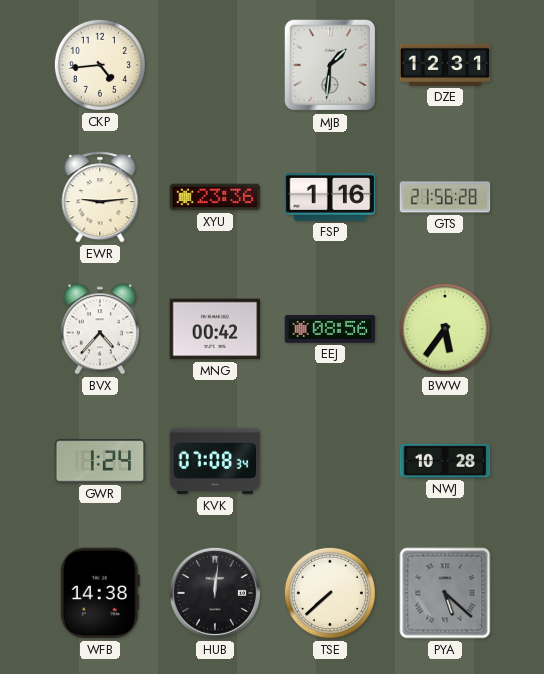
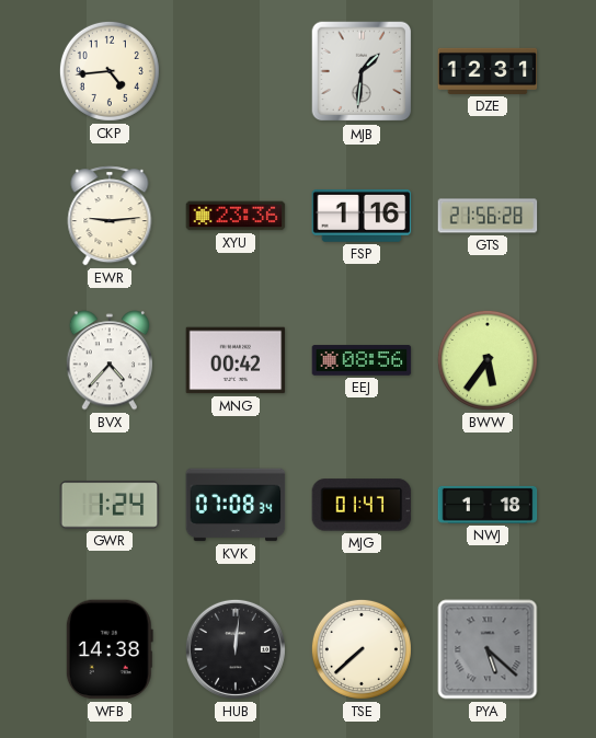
MJG: none -> 01:47 (362, 505)
NWJ: 10:28 -> 1:18 (488, 505)
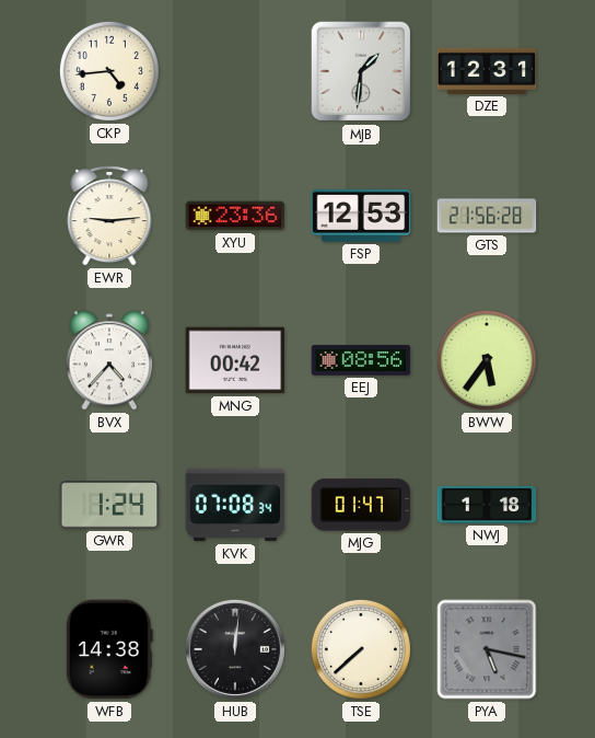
FSP: 1:16 -> 12:53 (361, 217)
PYA: 5:22 -> 5:17 (487, 649)
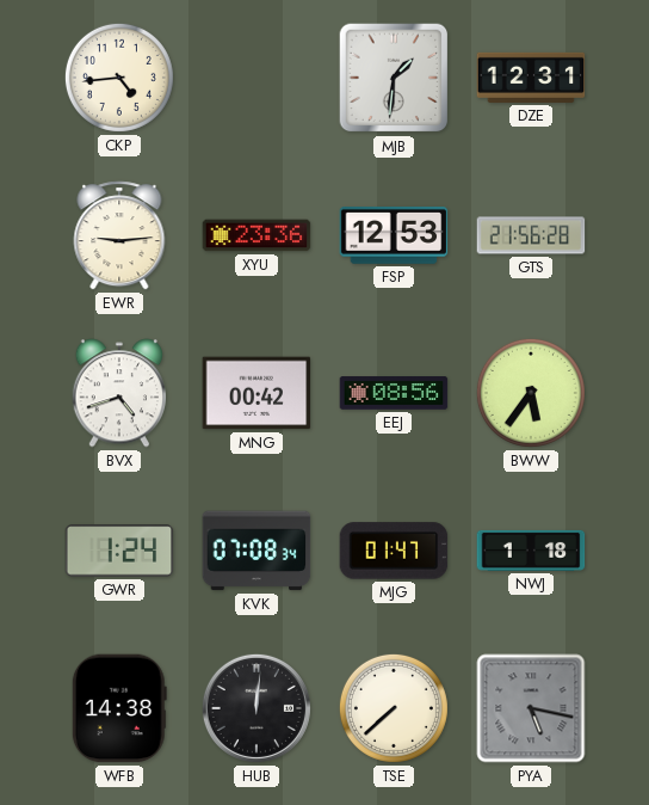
BVX: 4:37 -> 4:42 (118, 393)
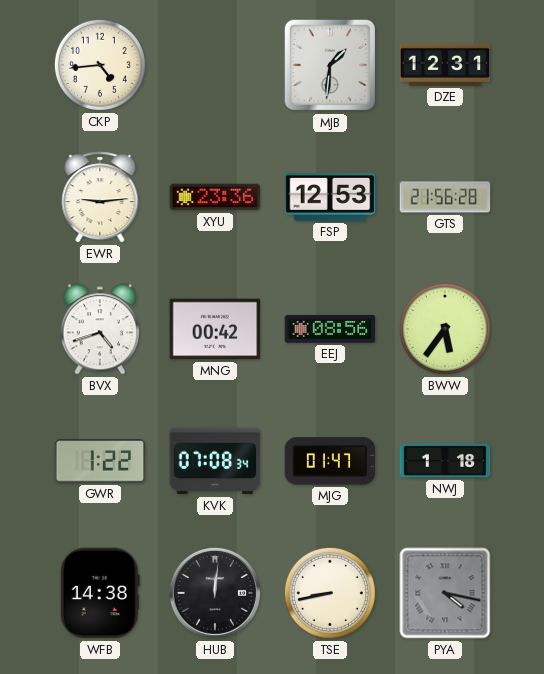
GWR: 1:24 -> 1:22 (100, 461)
TSE: 7:38 -> 8:43 (330, 593)
PYA: 5:17 -> 4:17 (445, 593)
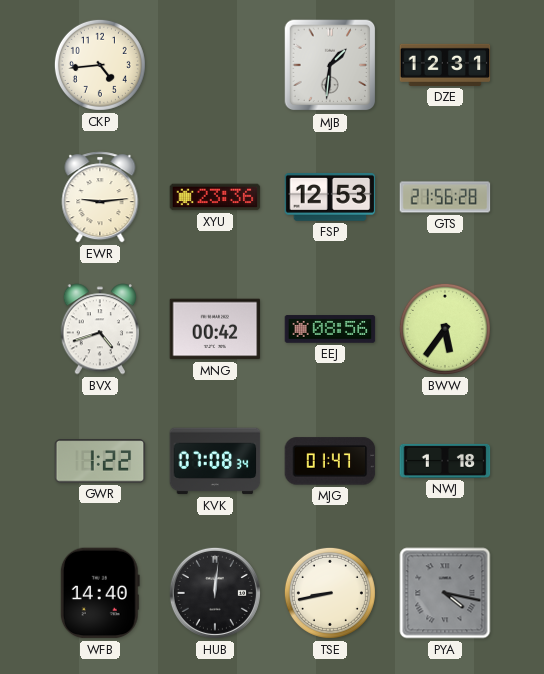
WFB: 14:38 -> 14:40 (100, 593)
